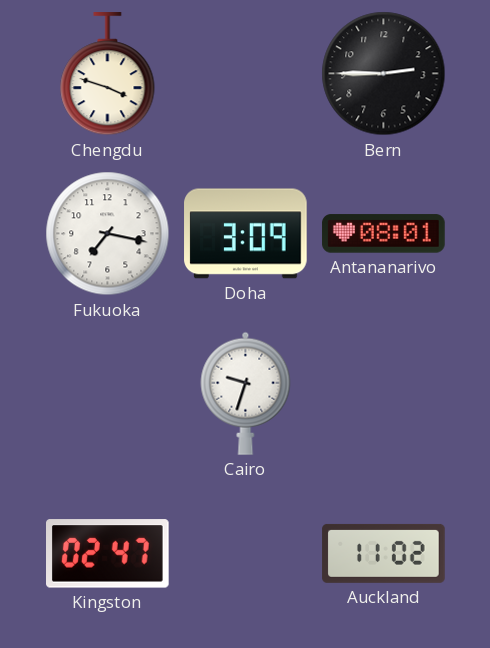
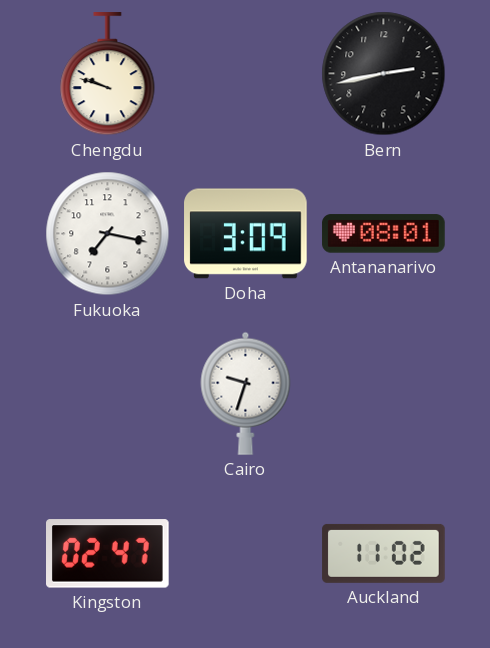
Chengdu: 3:48 -> 9:48 (108, 74)
Bern: 2:45 -> 2:43 (384, 74)
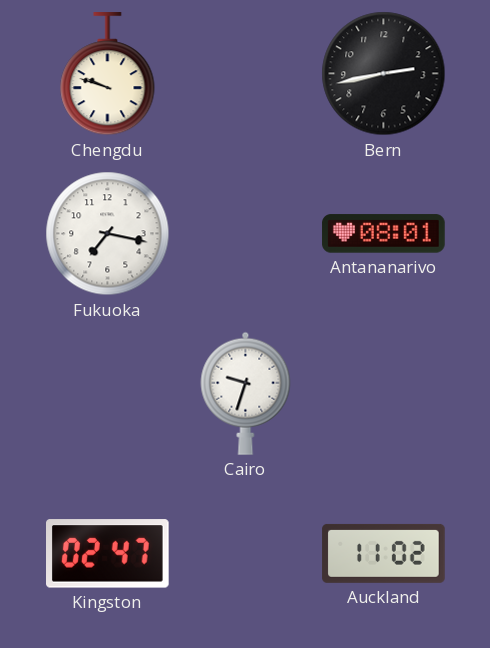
Doha: 3:09 -> none (246, 234)
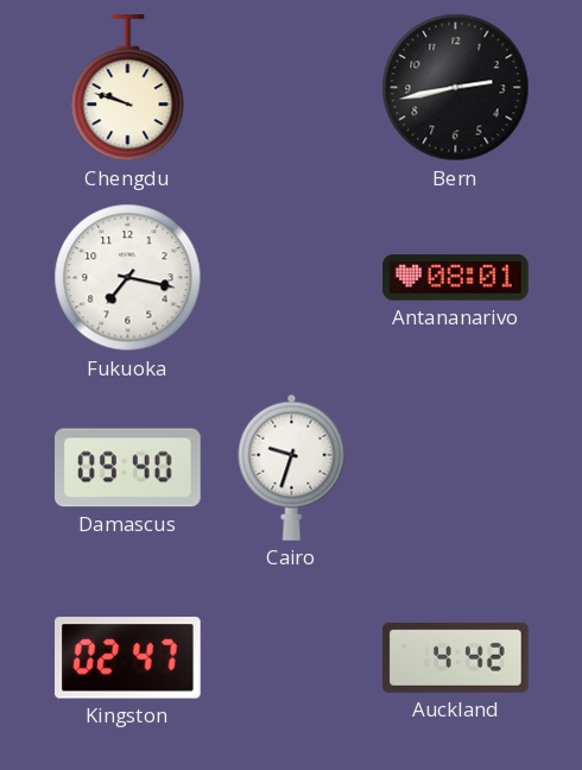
Damascus: none -> 09:40 (128, 468)
Auckland: 11:02 -> 4:42 (456, 657)
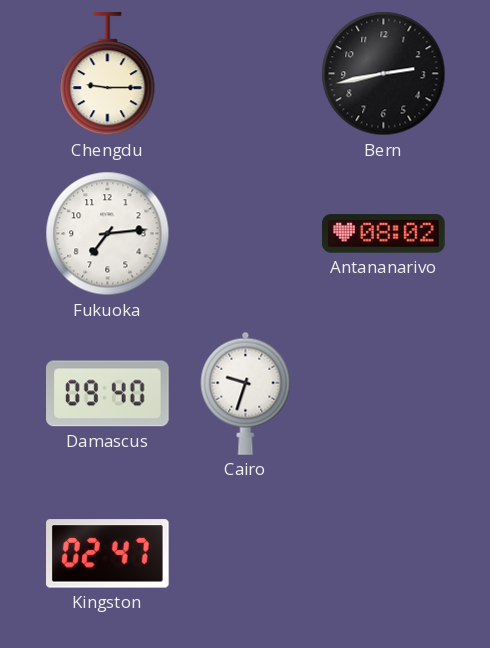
Chengdu: 9:48 -> 9:15 (108, 74)
Fukuoka: 7:17 -> 7:14 (108, 234)
Antananarivo: 08:01 -> 08:02 (384, 234)
Auckland: 4:42 -> none (456, 657)
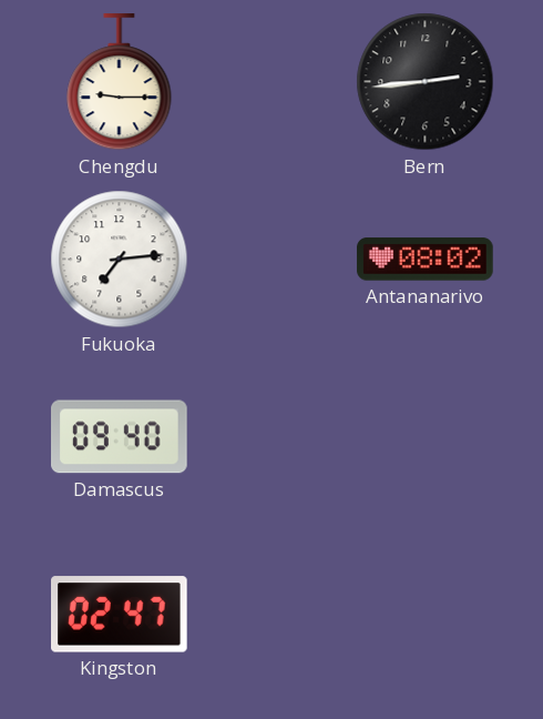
Bern: 2:43 -> 2:44 (426, 82)
Cairo: 9:33 -> none (246, 393)
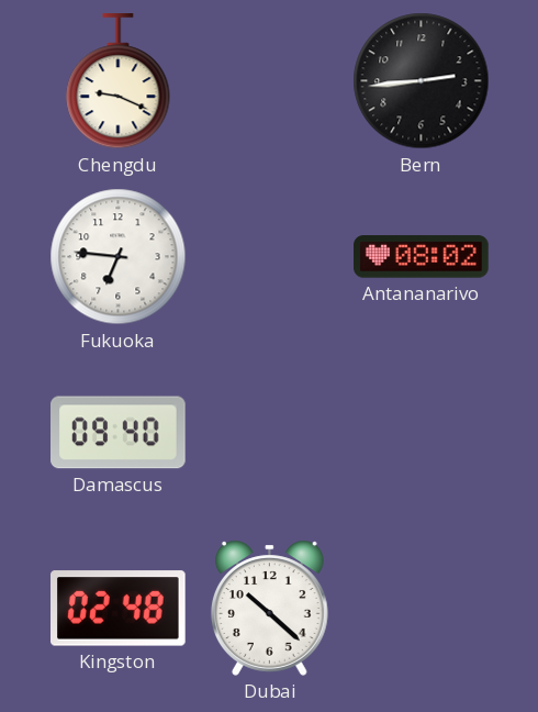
Chengdu: 9:15 -> 9:19 (119, 81)
Fukuoka: 7:14 -> 6:46 (119, 257)
Kingston: 02:47 -> 02:48 (119, 609)
Dubai: none -> 10:22 (269, 608)
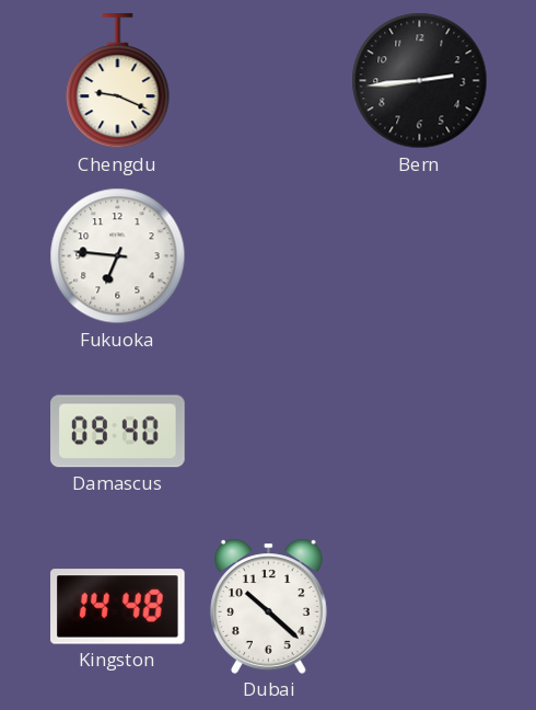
Antananarivo: 08:02 -> none (422, 257)
Kingston: 02:48 -> 14:48 (118, 607)
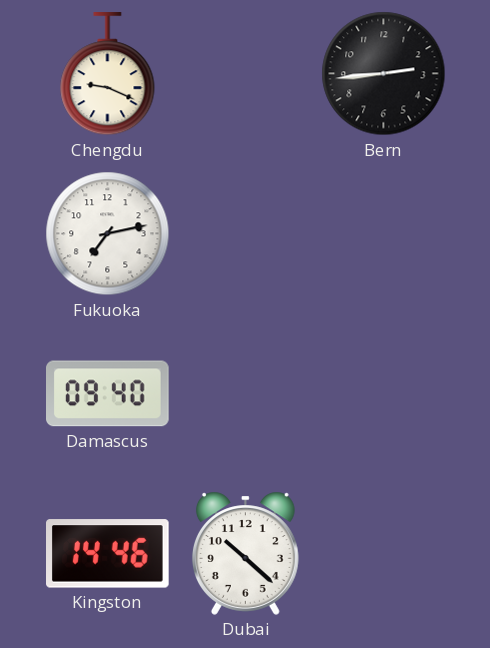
Fukuoka: 6:46 -> 7:13 (108, 234)
Kingston: 14:48 -> 14:46 (108, 554)
